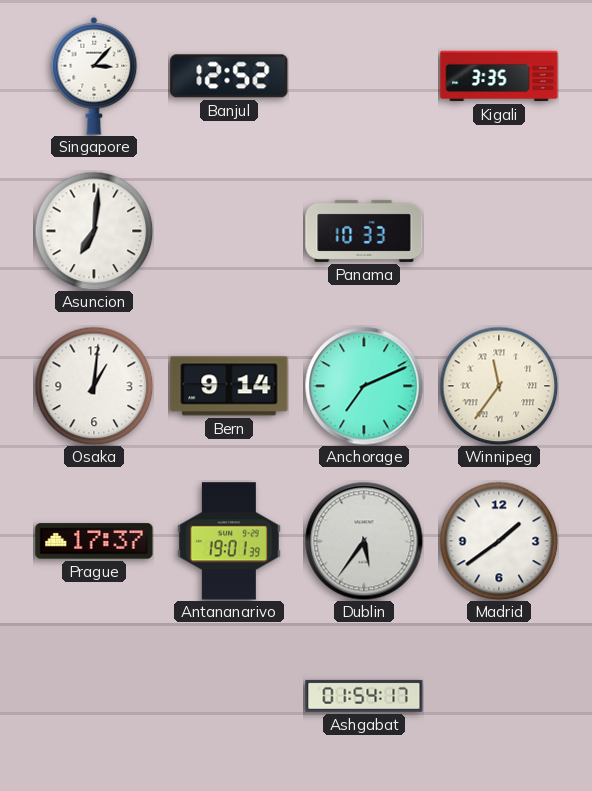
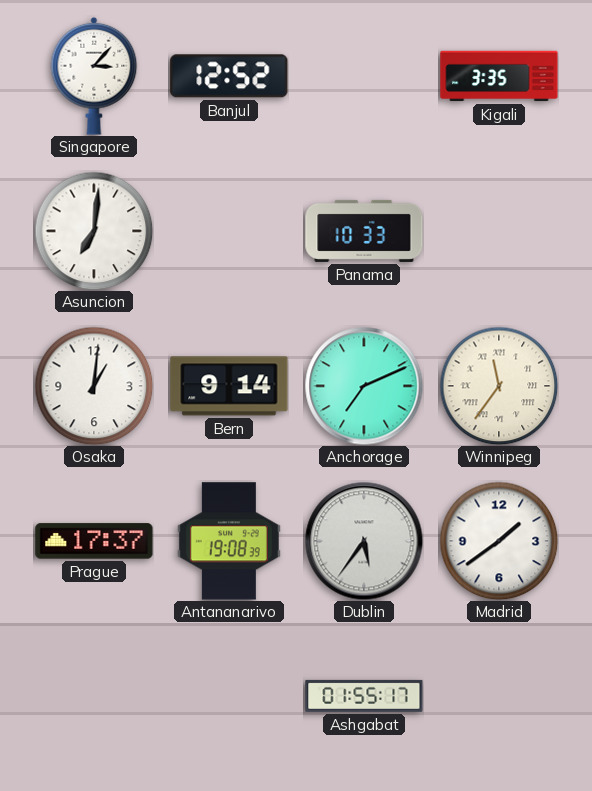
Antananarivo: 19:01 -> 19:08 (229, 541)
Ashgabat: 01:54 -> 01:55 (364, 696)
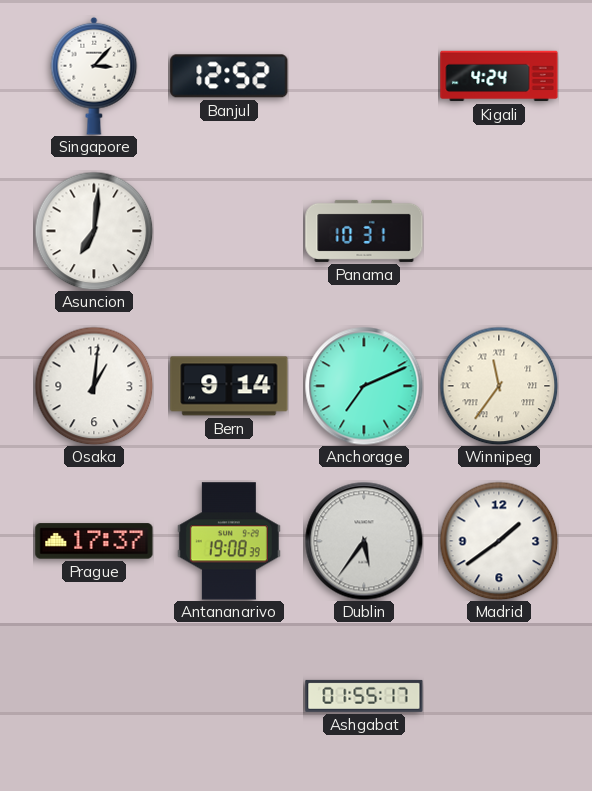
Kigali: 3:35 -> 4:24 (499, 76)
Panama: 10:33 -> 10:31 (364, 231)
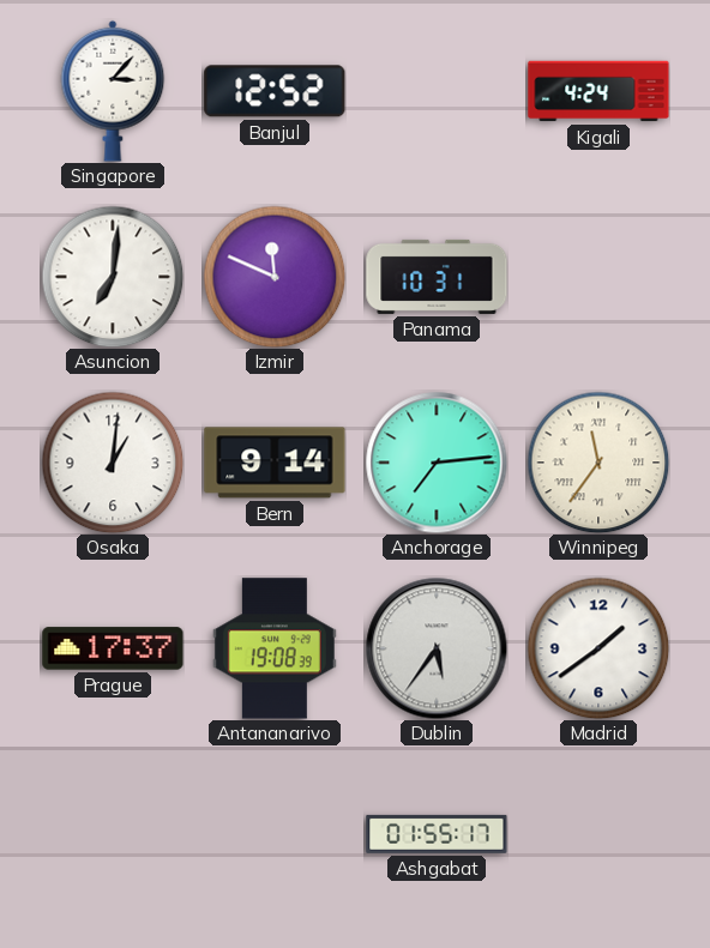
Izmir: none -> 11:49 (275, 277)
Anchorage: 7:11 -> 7:14 (437, 463)
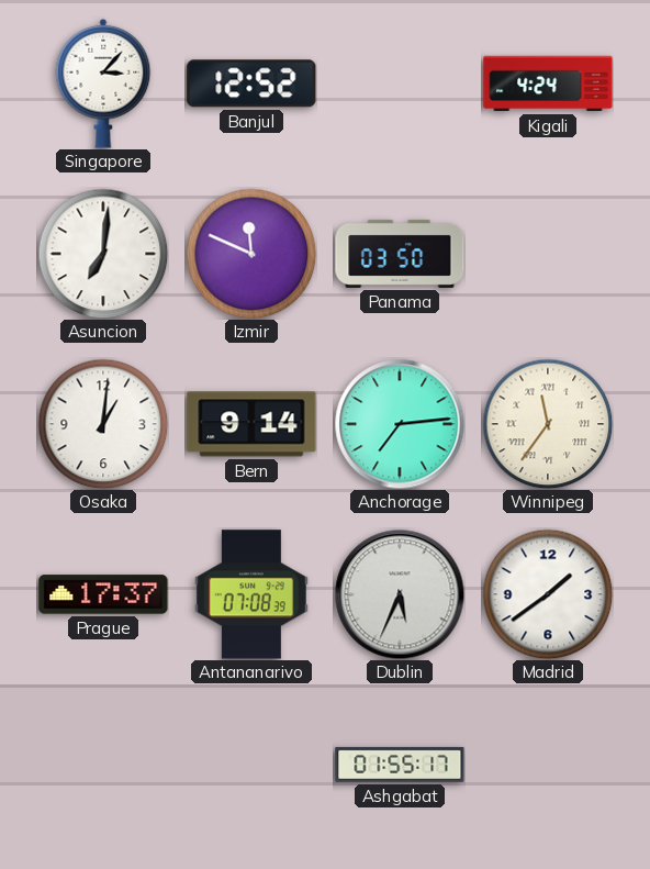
Panama: 10:31 -> 03:50 (400, 254)
Antananarivo: 19:08 -> 07:08 (251, 594)
Dublin: 5:36 -> 5:34 (400, 594)
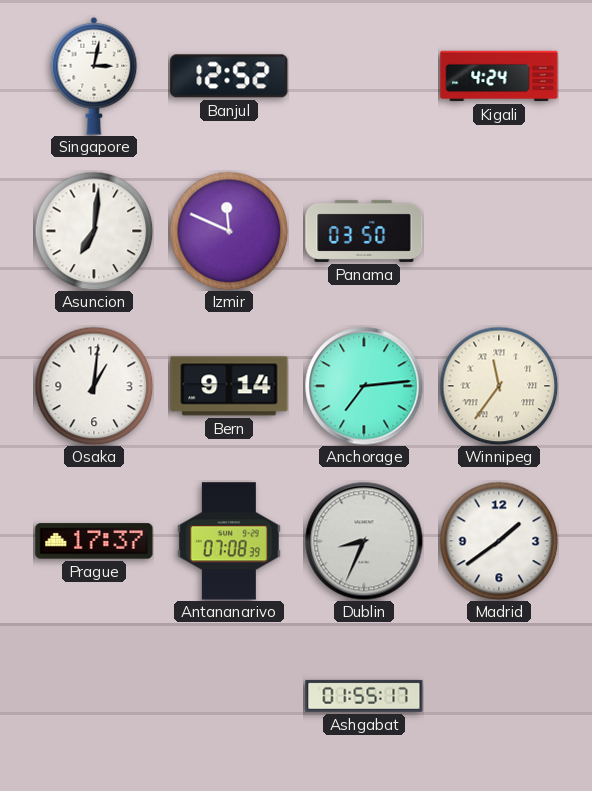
Singapore: 3:07 -> 3:02 (94, 76)
Dublin: 5:34 -> 8:34 (364, 541)
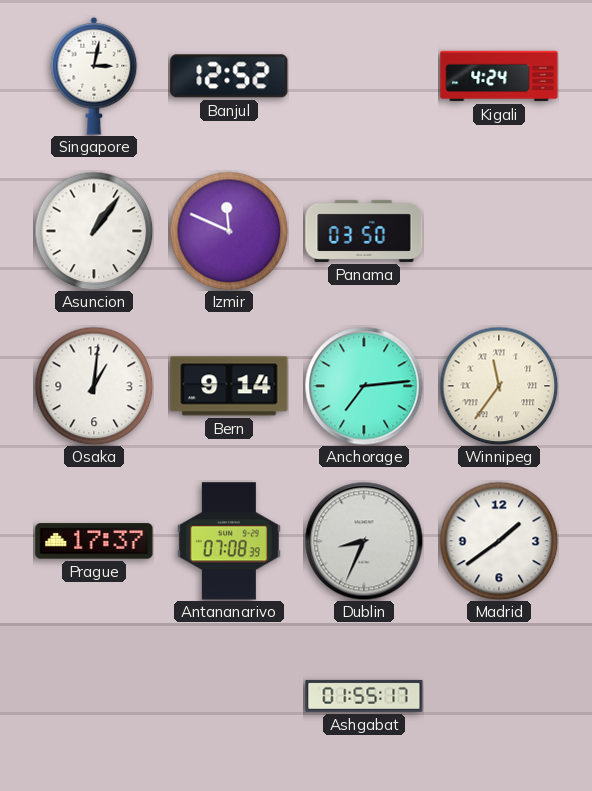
Asuncion: 7:01 -> 1:06 (94, 231)
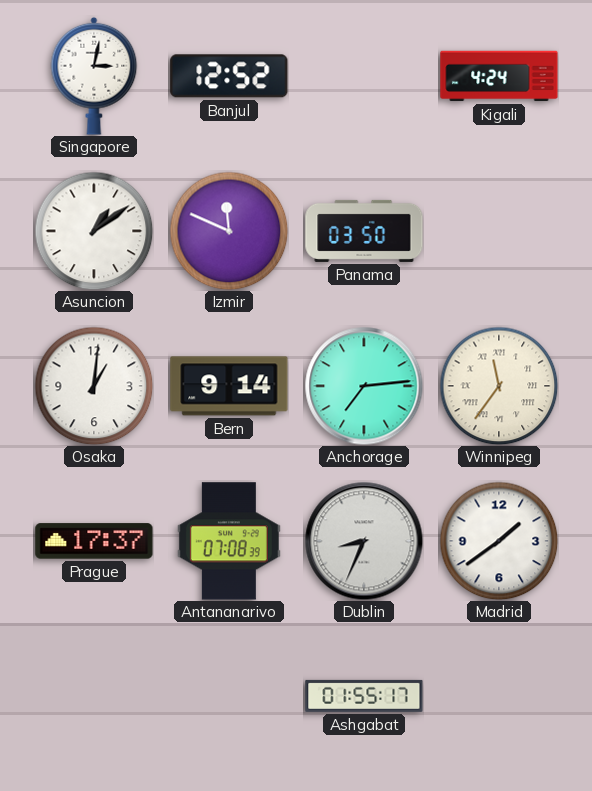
Asuncion: 1:06 -> 1:09 (94, 231)
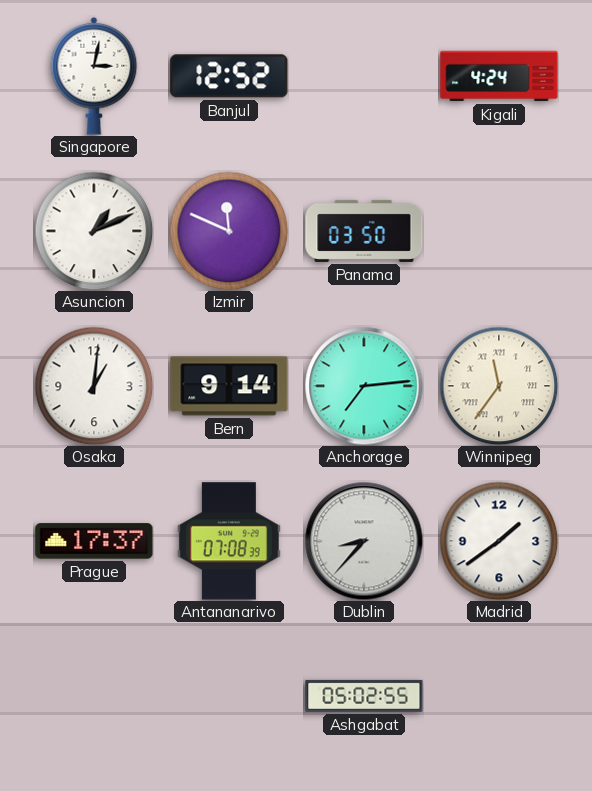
Asuncion: 1:09 -> 1:11 (94, 231)
Dublin: 8:34 -> 8:37 (364, 541)
Ashgabat: 01:55 -> 05:02 (364, 696)
